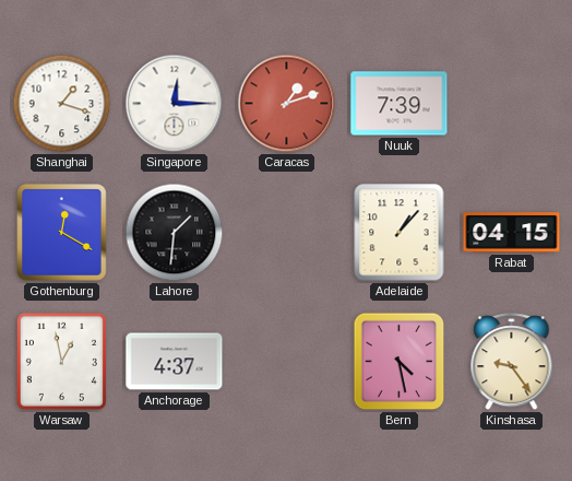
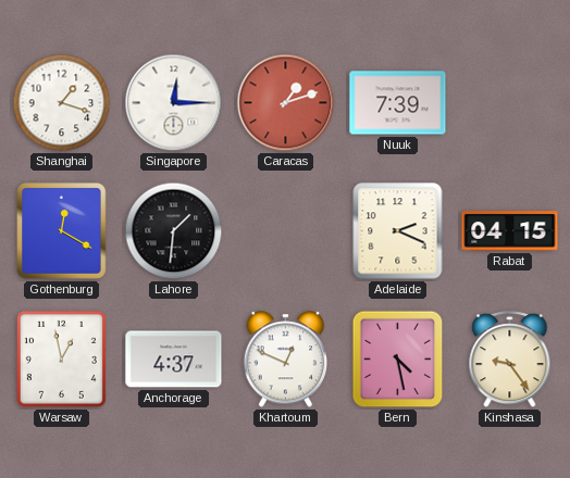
Adelaide: 1:07 -> 2:19 (398, 231)
Khartoum: none -> 12:49 (286, 360)
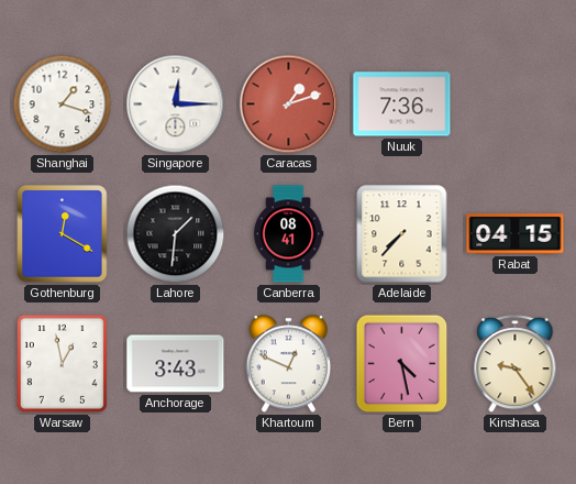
Nuuk: 7:39 -> 7:36 (402, 105)
Canberra: none -> 08:41 (288, 234)
Adelaide: 2:19 -> 7:37 (402, 234)
Anchorage: 4:37 -> 3:43 (176, 364)
